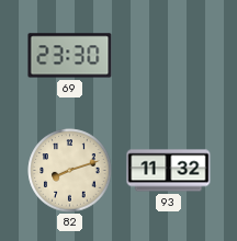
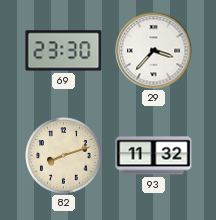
29: none -> 3:37 (154, 51)
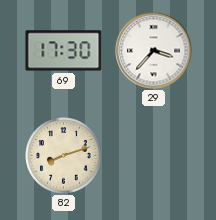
69: 23:30 -> 17:30 (64, 51)
93: 11:32 -> none (154, 156)
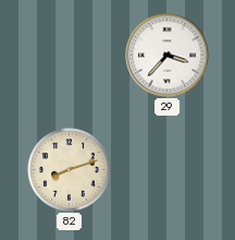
69: 17:30 -> none (64, 51)
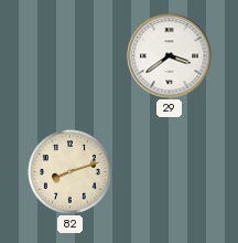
29: 3:37 -> 3:39 (170, 56)
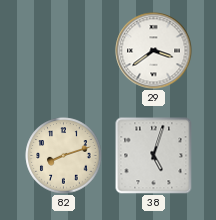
38: none -> 5:03 (154, 156)
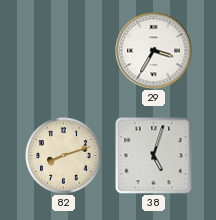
29: 3:39 -> 3:35 (154, 51)
